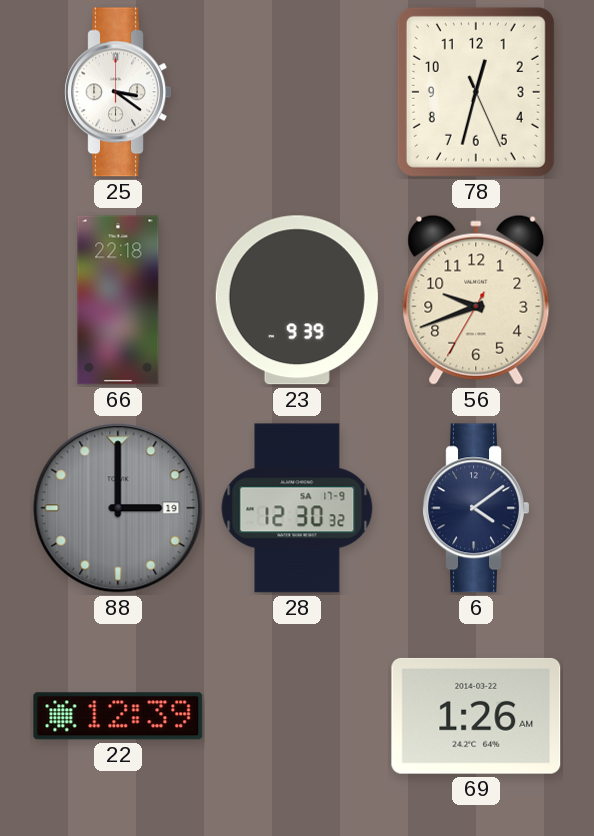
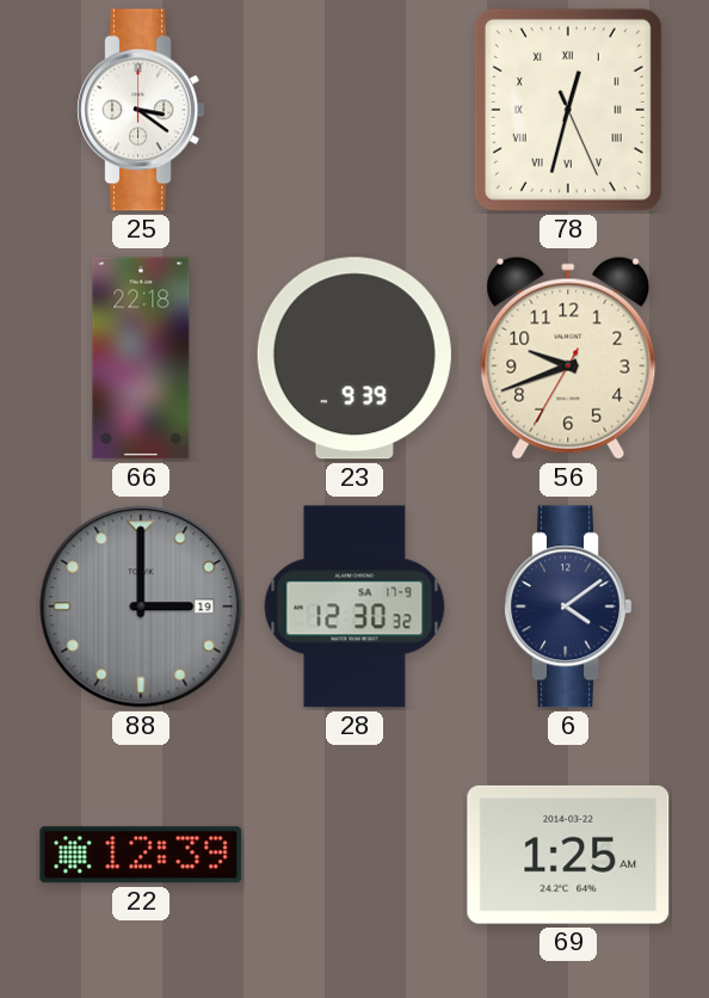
78 numerals: Arabic -> Roman (568, 110)
69: 1:26 -> 1:25 (568, 855)
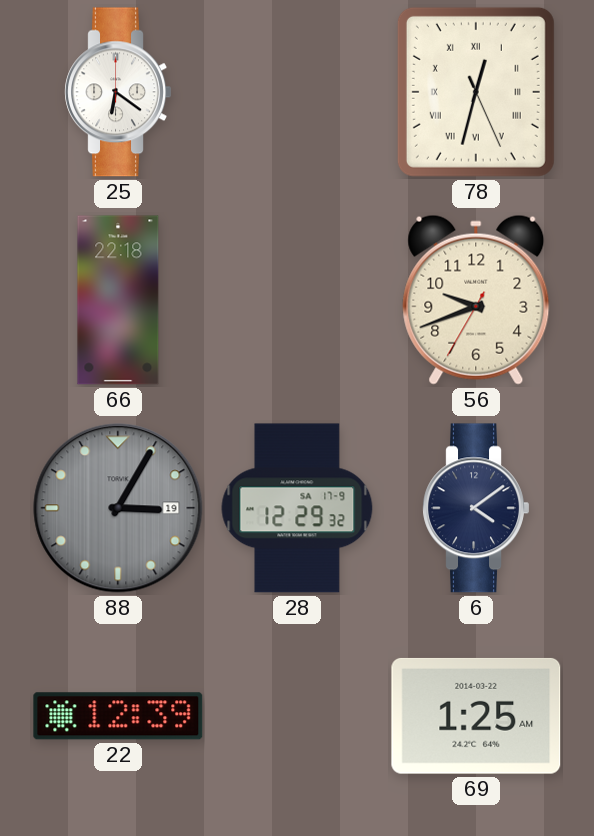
25: 3:21 -> 6:21 (118, 92)
23: 9:39 -> none (354, 358)
88: 3:00 -> 3:05 (118, 508)
28: 12:30 -> 12:29 (297, 508)
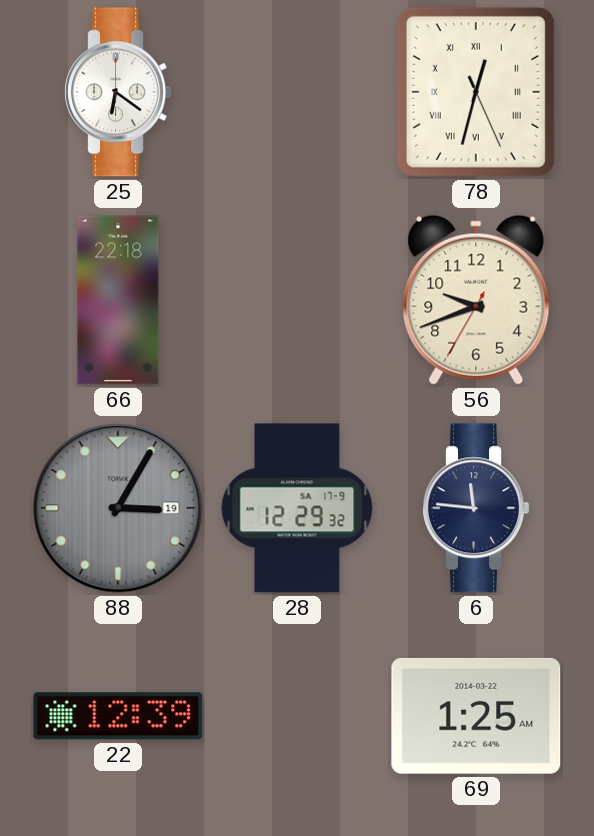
6: 4:09 -> 11:46 (476, 508)
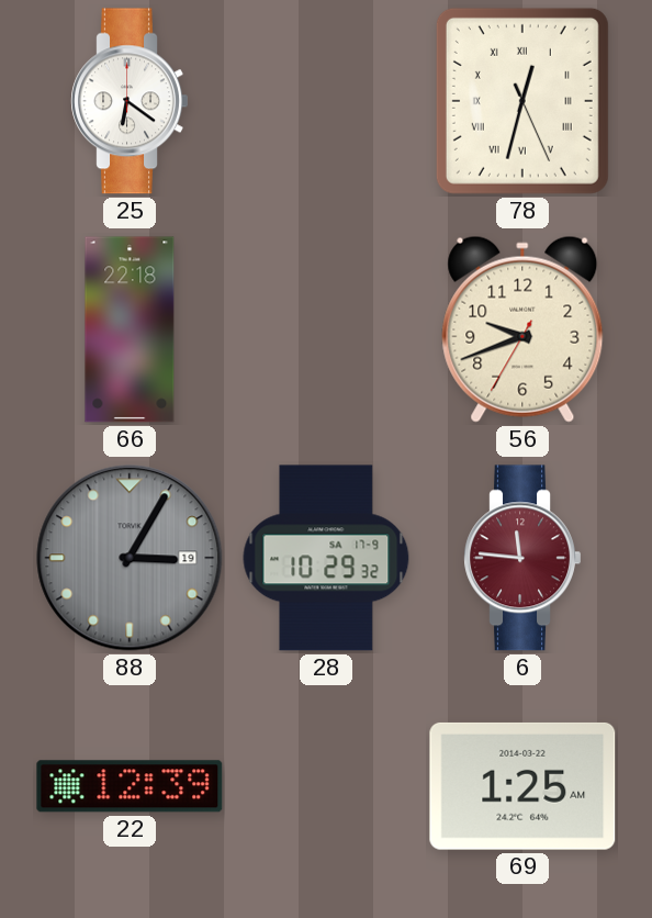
28: 12:29 -> 10:29 (326, 558)
6 dial: navy -> burgundy (522, 558)
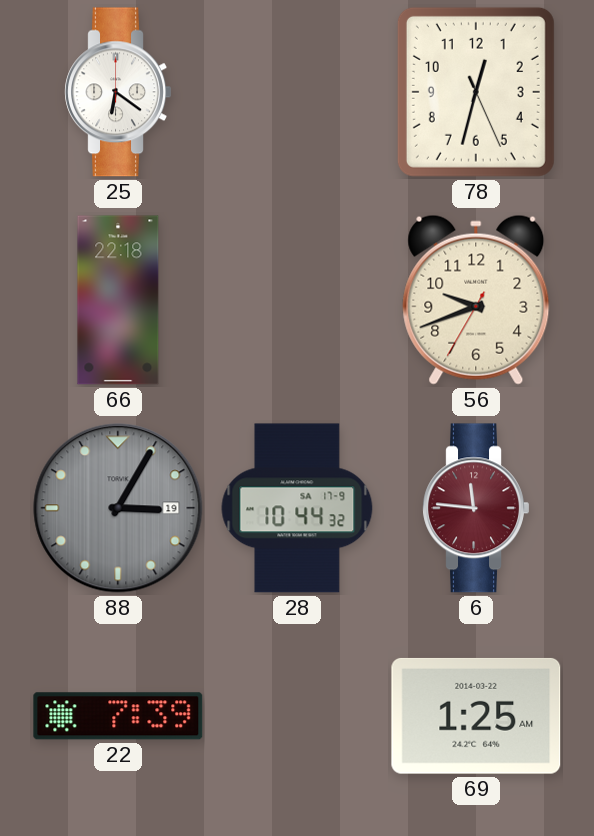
78 numerals: Roman -> Arabic (476, 92)
28: 10:29 -> 10:44 (297, 508)
22: 12:39 -> 7:39 (118, 716)
